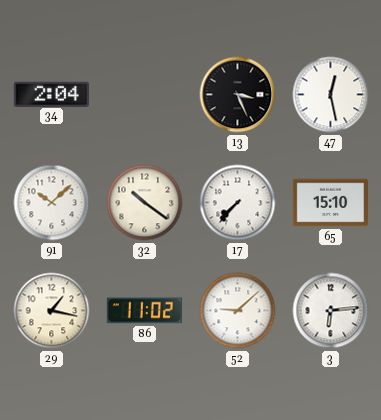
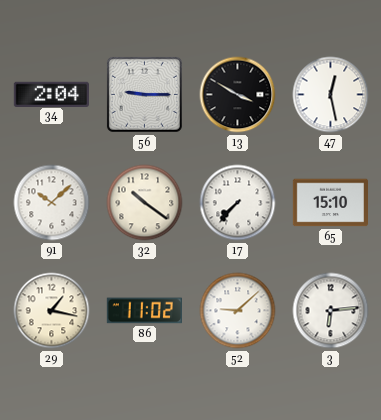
56: none -> 9:15 (144, 94)
13: 3:26 -> 3:50 (238, 95)
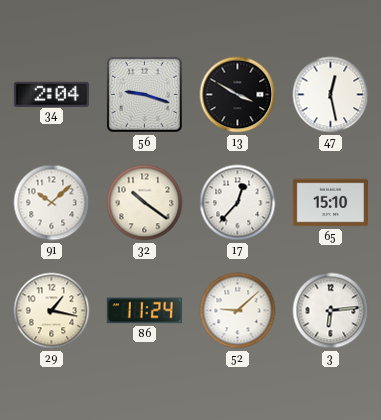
56: 9:15 -> 9:18 (144, 94)
17: 7:37 -> 12:37 (238, 203)
86: 11:02 -> 11:24 (144, 311)
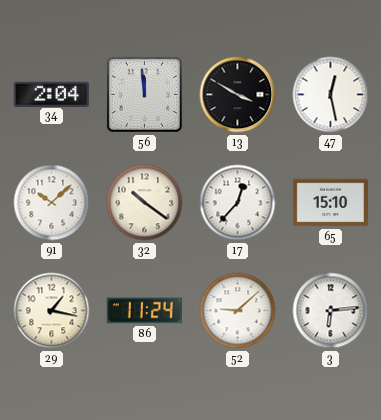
56: 9:18 -> 11:59 (144, 94)
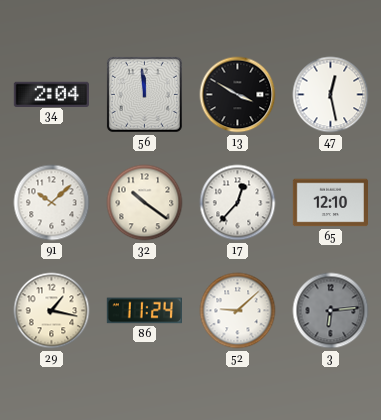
65: 15:10 -> 12:10 (330, 203)
3 dial: white -> grey (331, 311)
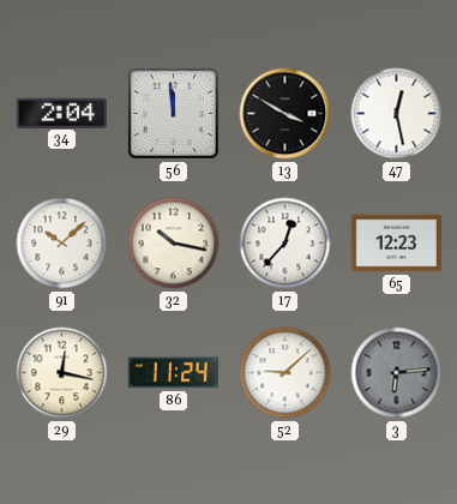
32: 10:21 -> 10:17 (174, 244)
65: 12:10 -> 12:23 (396, 244)
29: 1:17 -> 12:17 (62, 373)
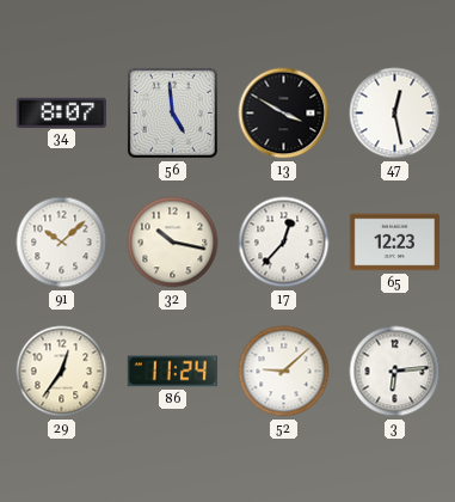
34: 2:04 -> 8:07 (61, 112)
56: 11:59 -> 4:59 (172, 112)
29: 12:17 -> 12:36 (62, 372)
3 dial: grey -> white (395, 372)
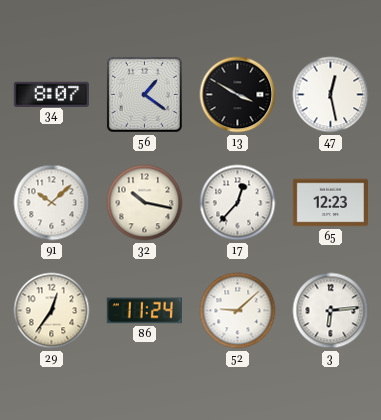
56: 4:59 -> 1:21 (144, 94)
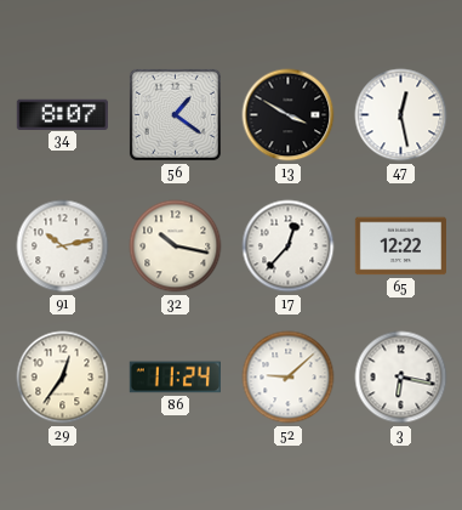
91: 10:08 -> 10:13 (63, 246)
65: 12:23 -> 12:22 (400, 246)
3: 6:14 -> 6:17 (401, 378)
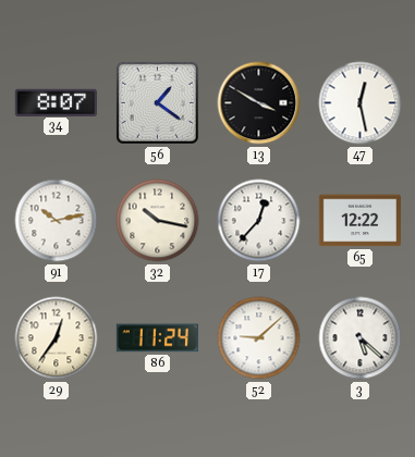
3: 6:17 -> 5:22 (361, 338)
